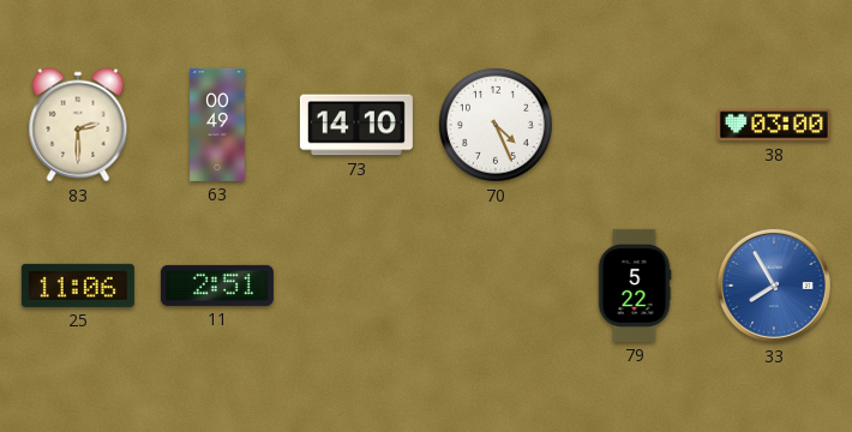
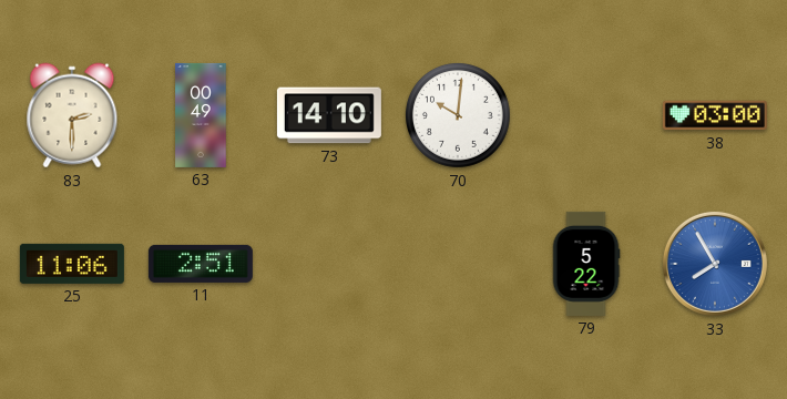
70: 4:26 -> 10:01 (458, 115)
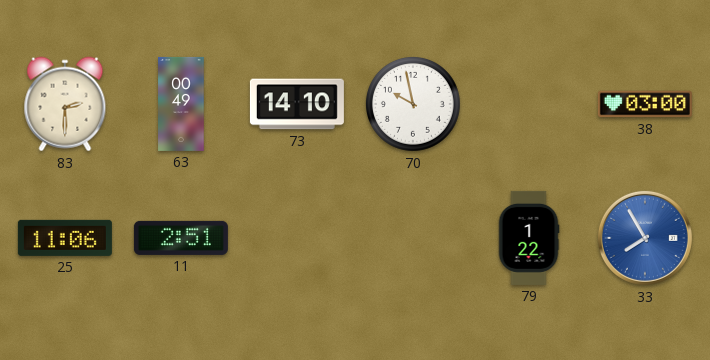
70: 10:01 -> 9:58 (413, 104)
79: 5:22 -> 1:22 (529, 238)
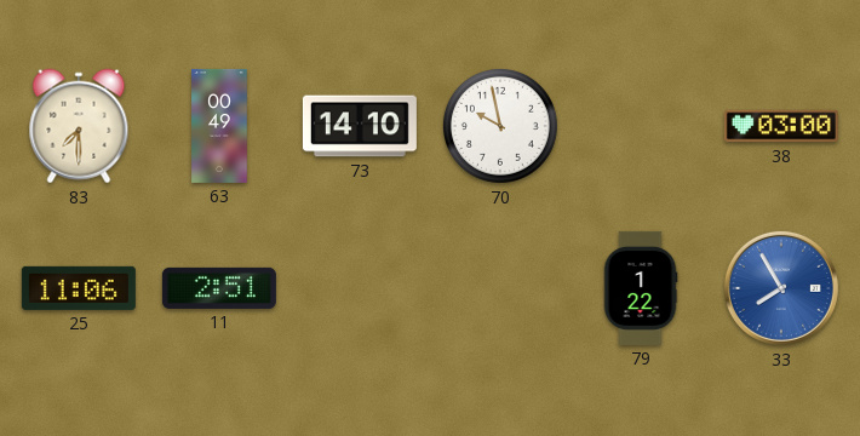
83: 2:30 -> 7:30 (79, 126)
